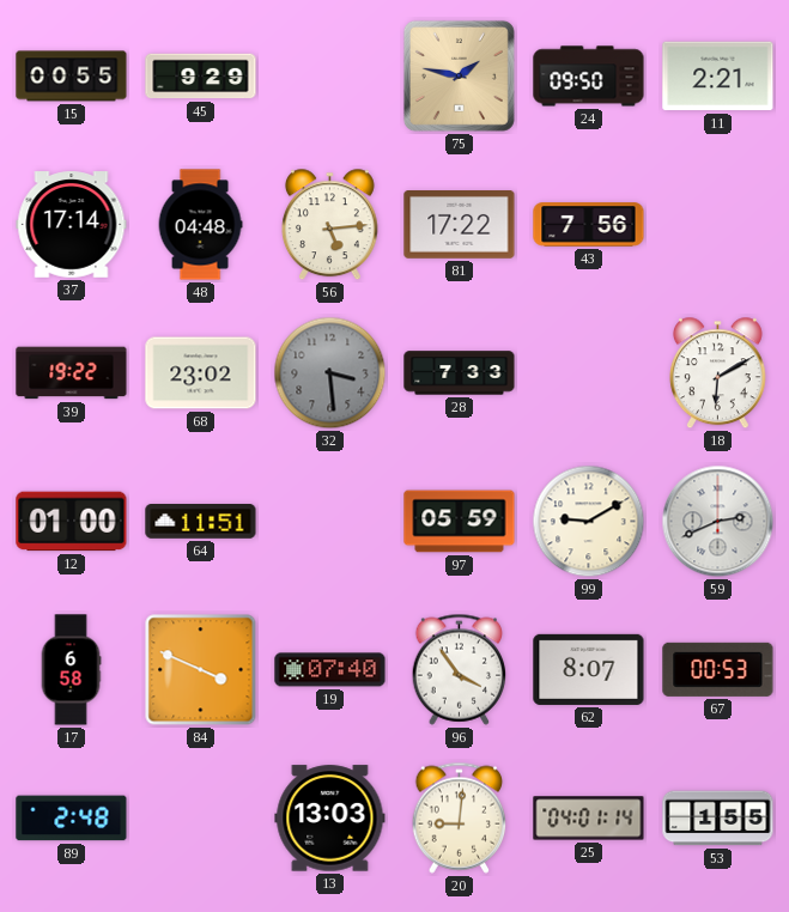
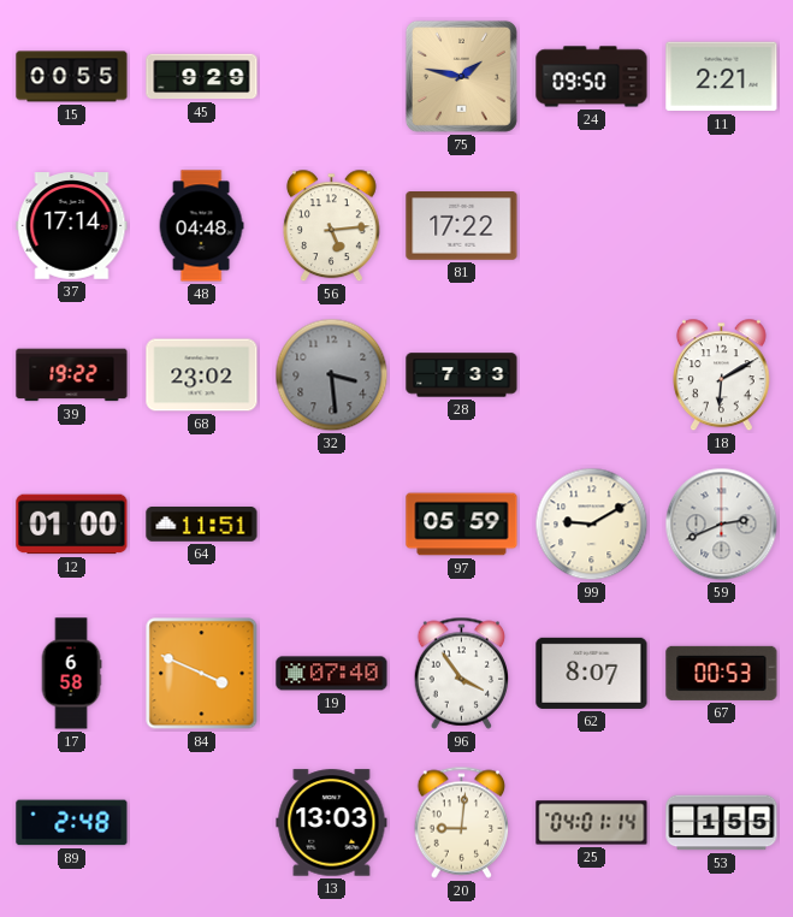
43: 7:56 -> none (589, 225)
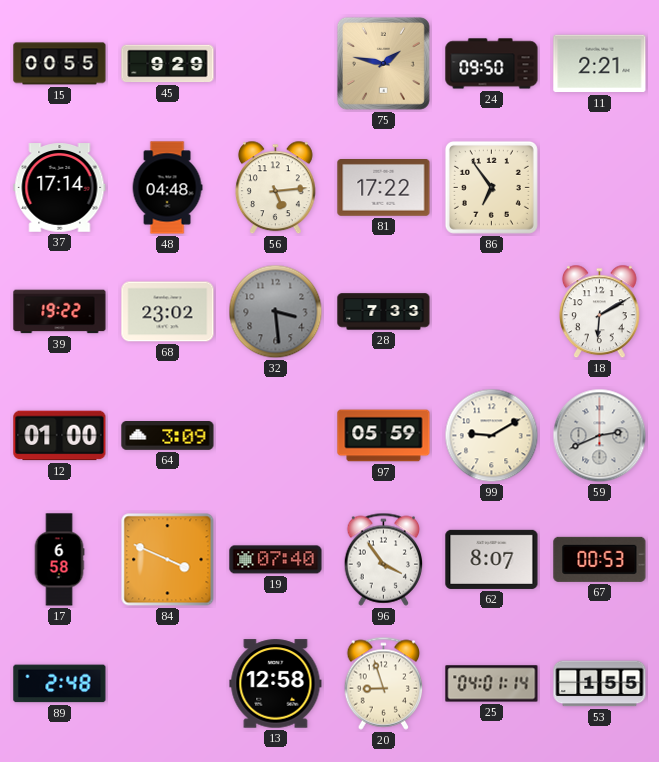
86: none -> 6:54 (491, 187)
64: 11:51 -> 3:09 (168, 436)
13: 13:03 -> 12:58 (276, 684)
20: 9:01 -> 8:57 (384, 683)
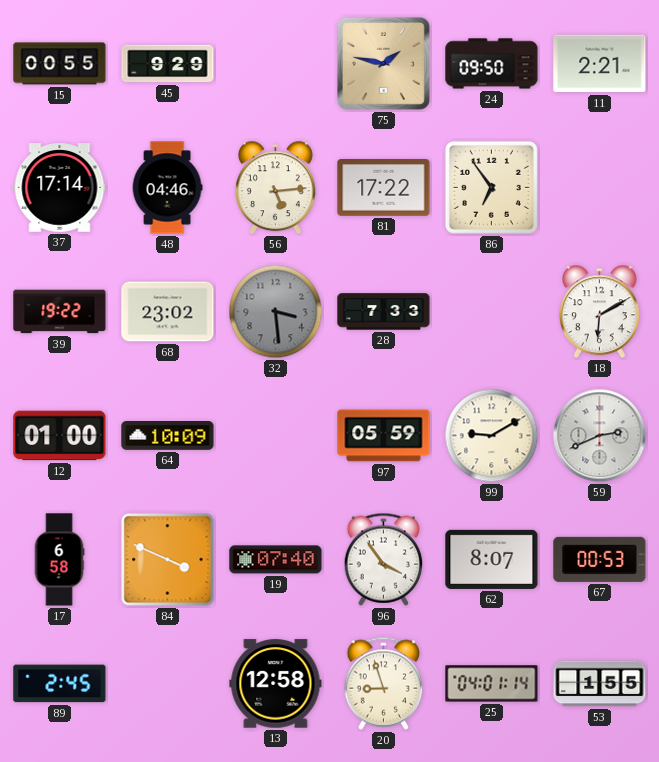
48: 04:48 -> 04:46 (167, 188)
64: 3:09 -> 10:09 (168, 436)
89: 2:48 -> 2:45 (60, 684)
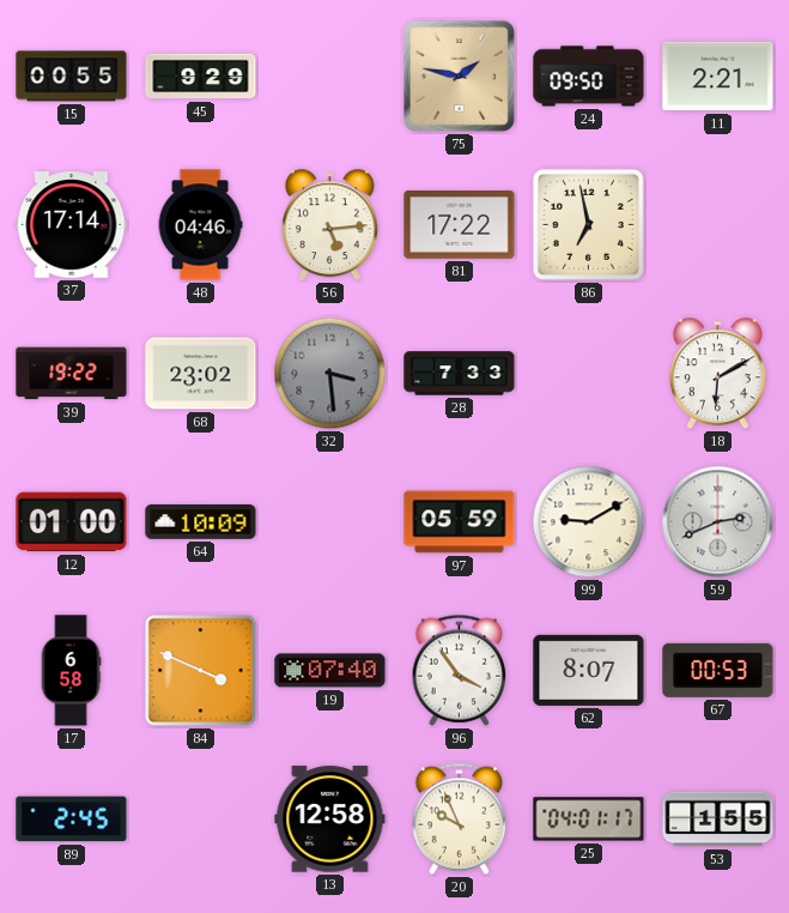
86: 6:54 -> 6:58 (588, 224)
20: 8:57 -> 9:56 (460, 818)
25: 04:01:14 -> 04:01:17 (589, 820)
